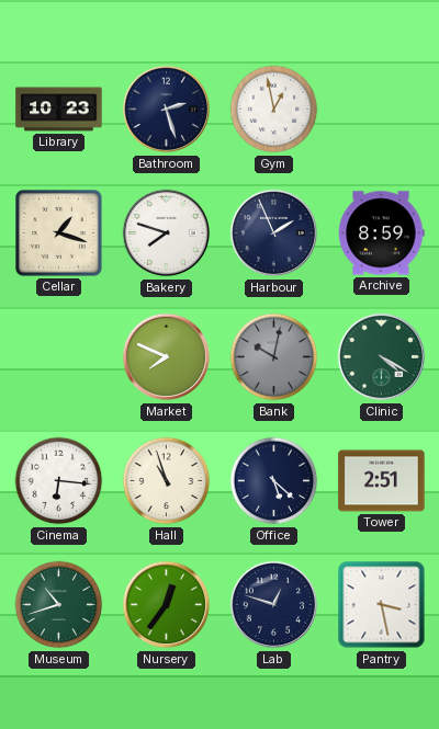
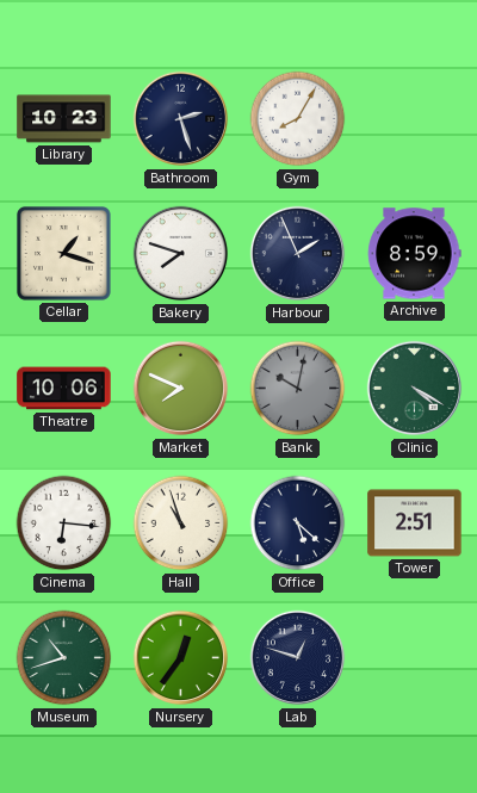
Gym: 12:58 -> 8:05 (298, 119)
Theatre: none -> 10:06 (64, 389)
Pantry: 3:28 -> none (382, 605)
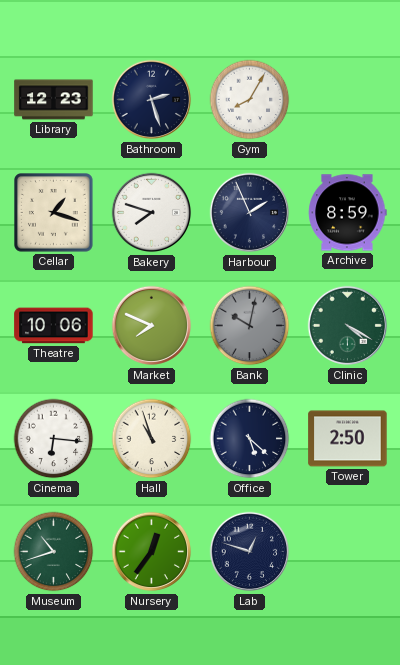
Library: 10:23 -> 12:23 (54, 100)
Tower: 2:51 -> 2:50 (348, 439)
